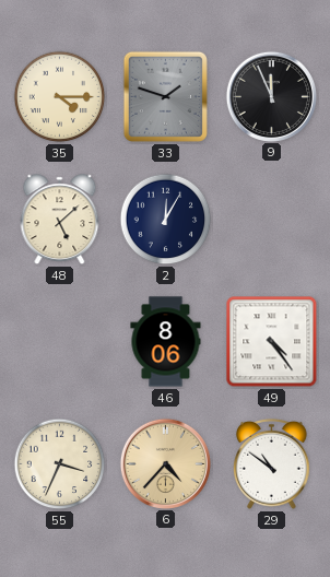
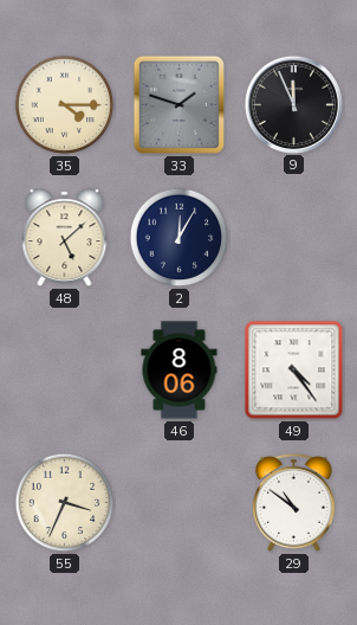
6: 4:37 -> none (165, 463)
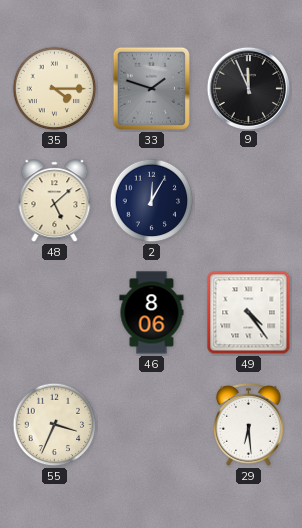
29: 10:51 -> 6:29 (249, 424)
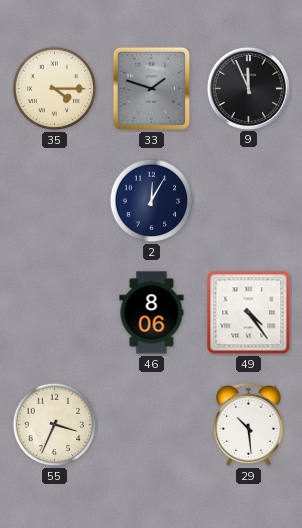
48: 5:08 -> none (55, 201)
29: 6:29 -> 10:29 (249, 424)
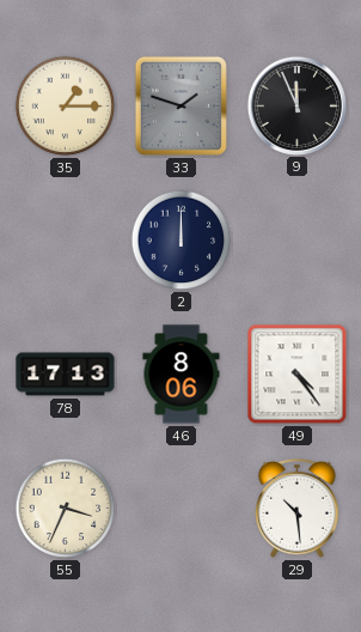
35: 4:15 -> 1:15 (66, 107)
2: 12:05 -> 12:00 (182, 241)
78: none -> 17:13 (66, 375)
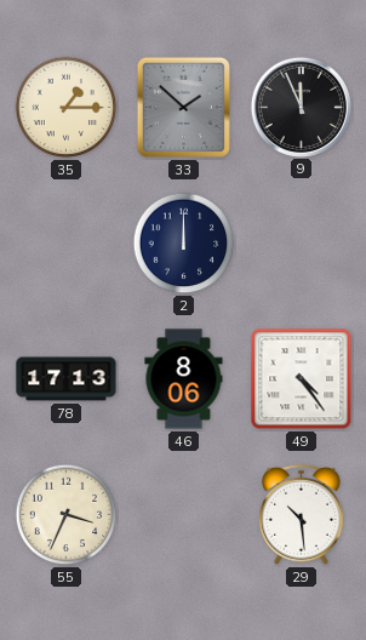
33: 1:48 -> 1:52 (183, 107)
